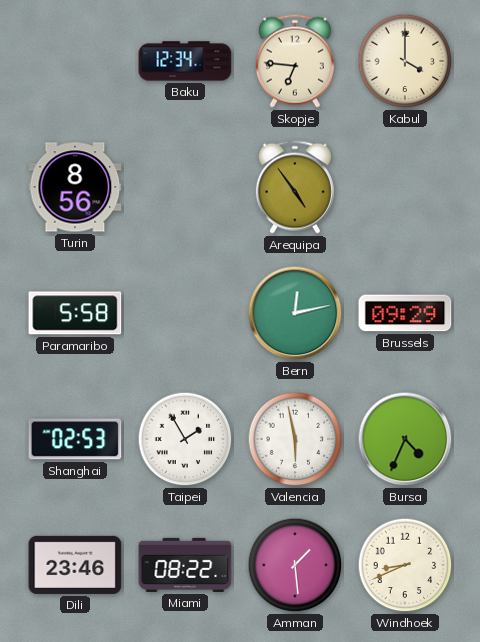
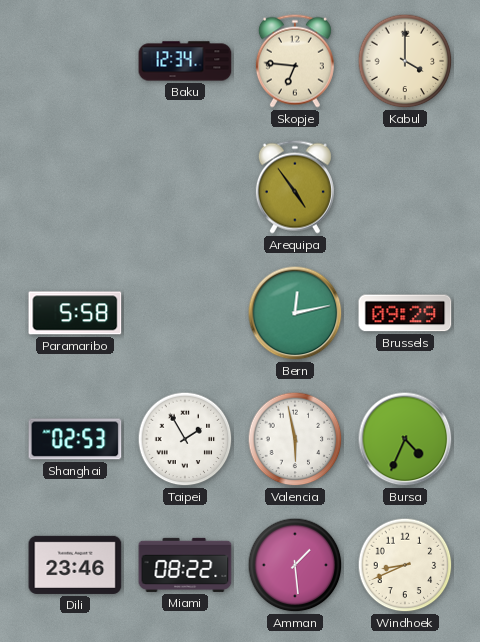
Turin: 8:56 -> none (75, 187)
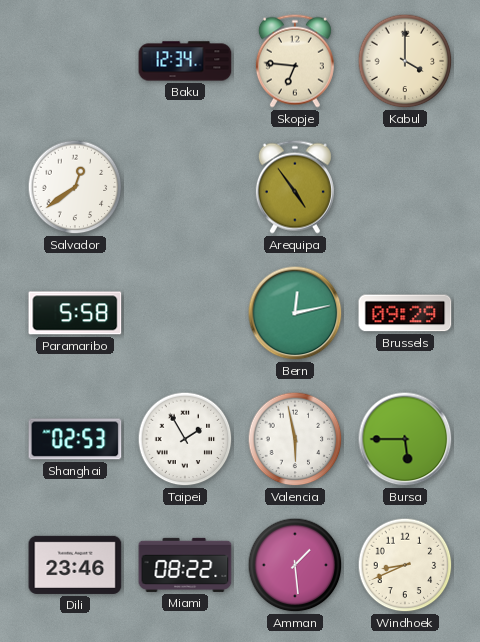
Salvador: none -> 12:39 (75, 187)
Bursa: 4:34 -> 5:45 (405, 439)
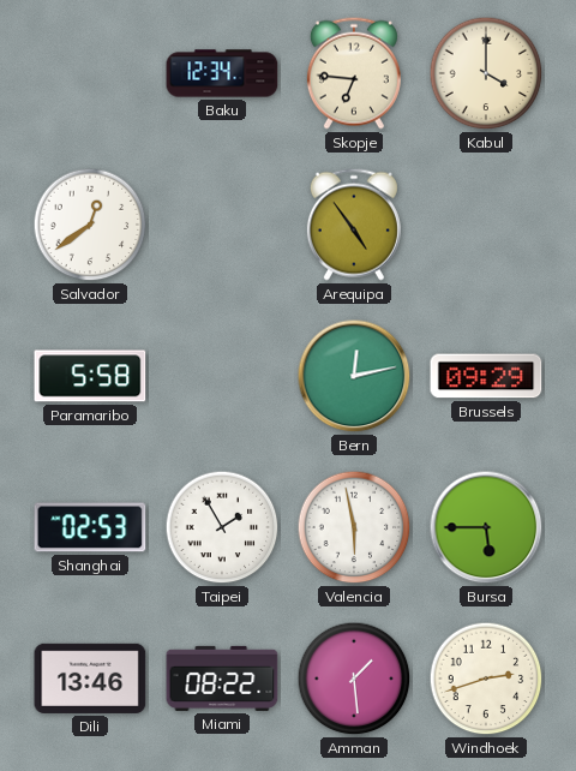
Dili: 23:46 -> 13:46 (90, 679)
Windhoek: 8:41 -> 2:42 (486, 679)
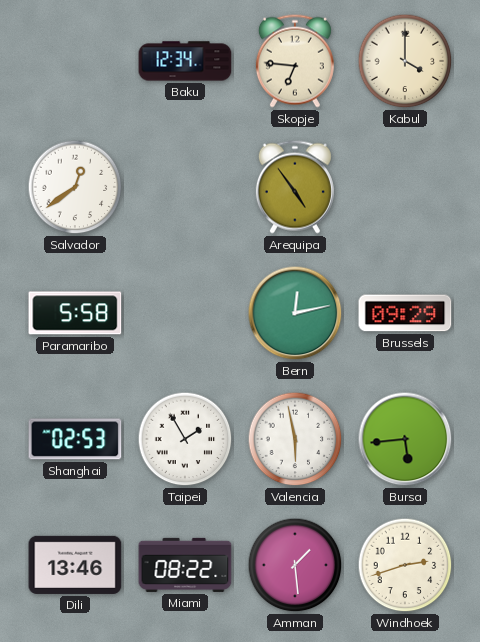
Bursa: 5:45 -> 5:44 (405, 439)
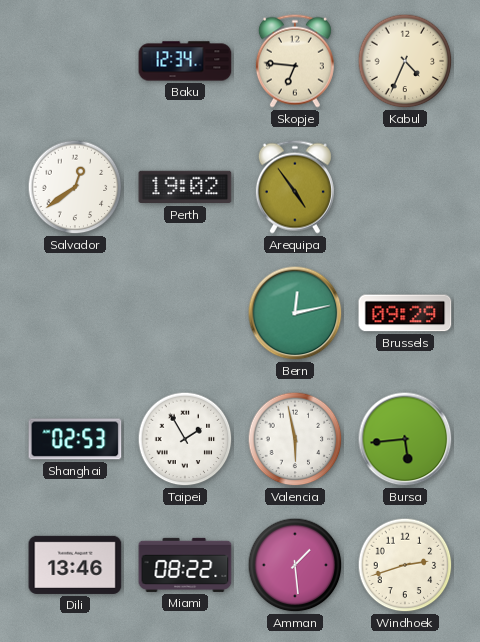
Kabul: 4:00 -> 4:34 (405, 61)
Perth: none -> 19:02 (185, 187)
Paramaribo: 5:58 -> none (75, 313)
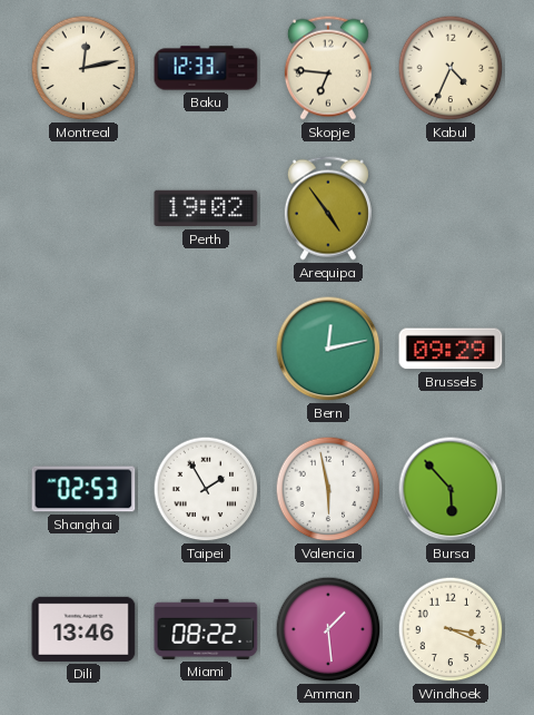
Montreal: none -> 12:13 (83, 68)
Baku: 12:34 -> 12:33 (206, 68)
Salvador: 12:39 -> none (75, 187)
Bursa: 5:44 -> 5:53 (451, 489)
Windhoek: 2:42 -> 3:19 (451, 629)
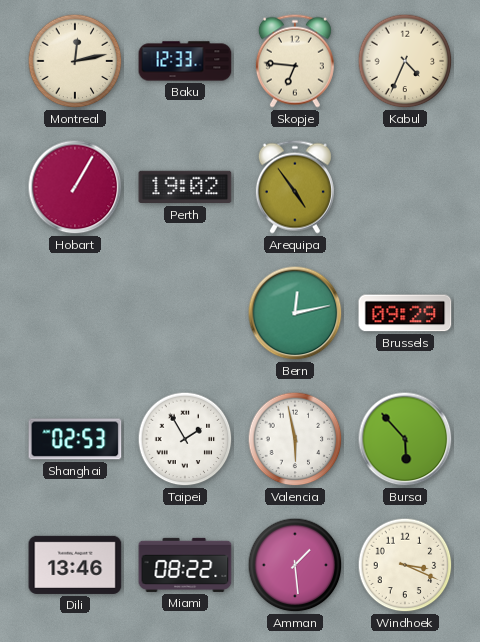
Hobart: none -> 1:05 (75, 187)
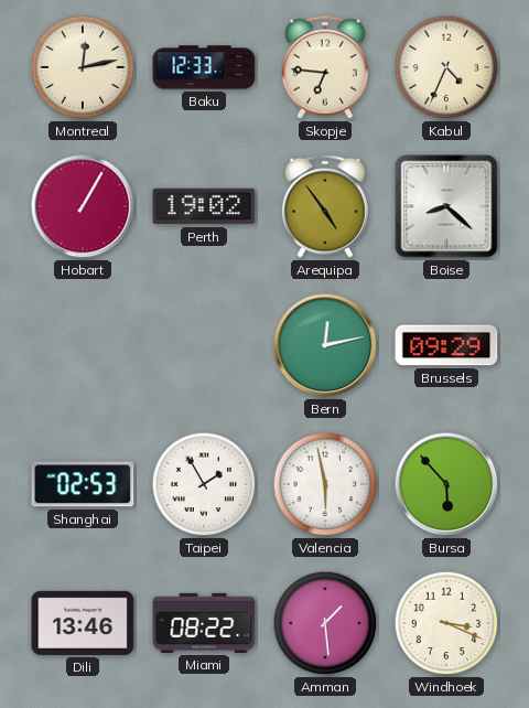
Boise: none -> 8:22 (446, 206)
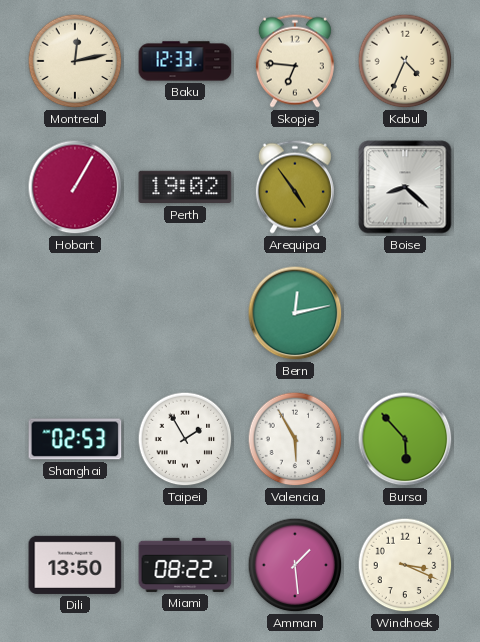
Brussels: 09:29 -> none (446, 345)
Valencia: 5:58 -> 5:55 (295, 439)
Dili: 13:46 -> 13:50 (75, 565)
